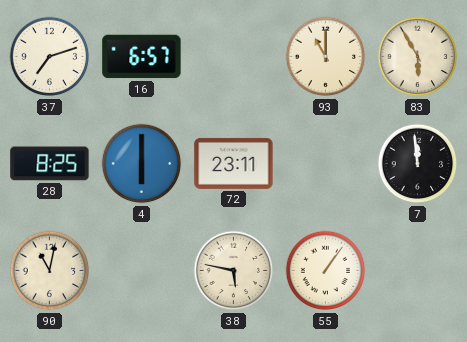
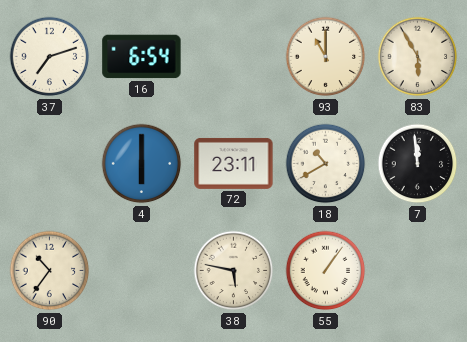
16: 6:57 -> 6:54 (142, 57)
28: 8:25 -> none (50, 164)
18: none -> 10:40 (326, 164)
90: 11:02 -> 10:36 (50, 271)
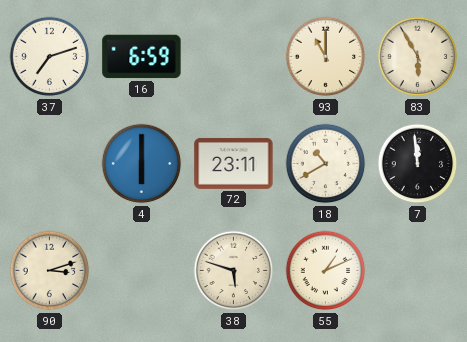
16: 6:54 -> 6:59 (142, 57)
90: 10:36 -> 3:12 (50, 271)
38: 5:47 -> 5:48 (234, 271)
55: 1:06 -> 1:11 (326, 271)
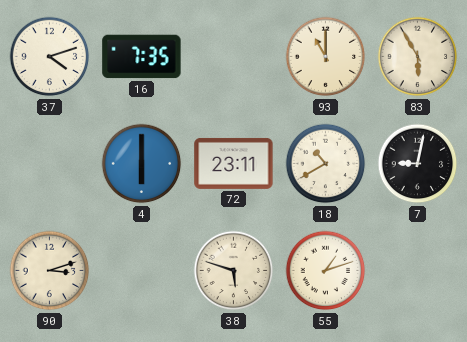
37: 7:12 -> 4:12 (50, 57)
16: 6:59 -> 7:35 (142, 57)
7: 11:59 -> 9:02 (418, 164)
55: 1:11 -> 1:12 (326, 271)
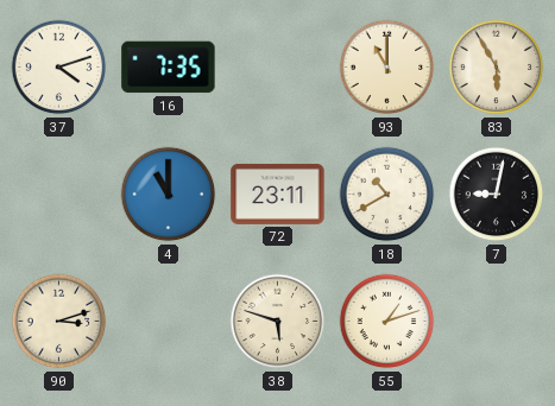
4: 6:00 -> 11:00 (169, 195)
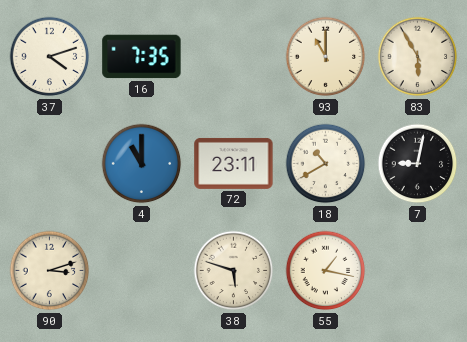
55: 1:12 -> 1:17 (326, 271)
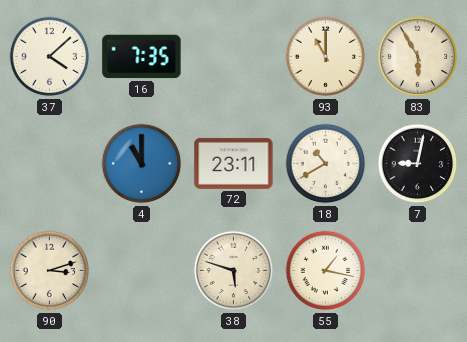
37: 4:12 -> 4:08 (50, 57)
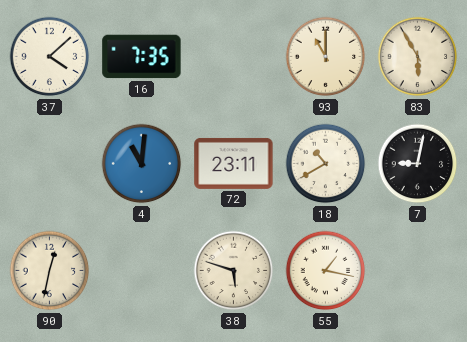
4: 11:00 -> 11:01 (142, 164)
90: 3:12 -> 12:32 (50, 271)
